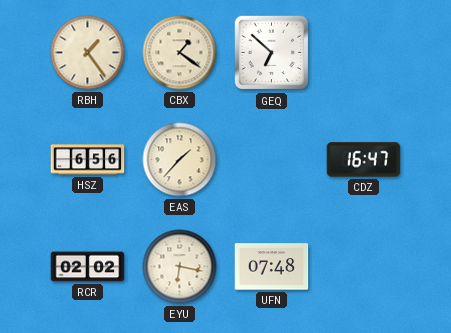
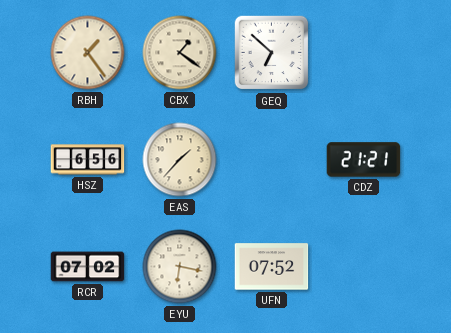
CDZ: 16:47 -> 21:21 (364, 160)
RCR: 02:02 -> 07:02 (88, 267)
UFN: 07:48 -> 07:52 (272, 267)
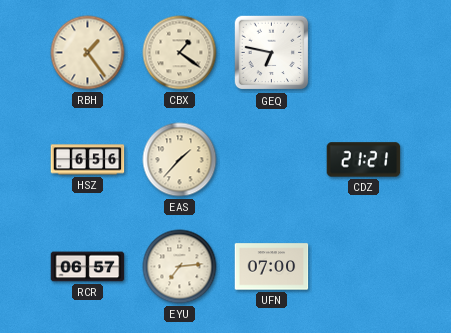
GEQ: 6:52 -> 6:47 (272, 53)
RCR: 07:02 -> 06:57 (88, 267)
EYU: 6:17 -> 7:14 (180, 267)
UFN: 07:52 -> 07:00 (272, 267)
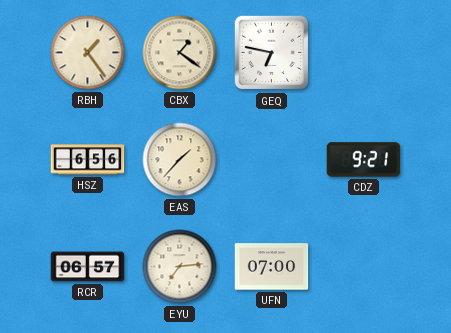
CDZ: 21:21 -> 9:21 (364, 160)
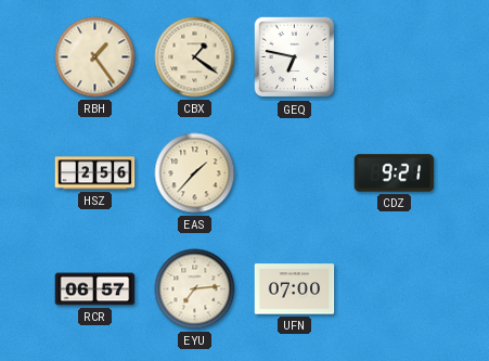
HSZ: 6:56 -> 2:56 (95, 173)
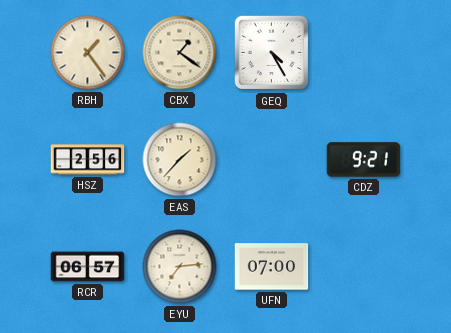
GEQ: 6:47 -> 4:25 (272, 53)
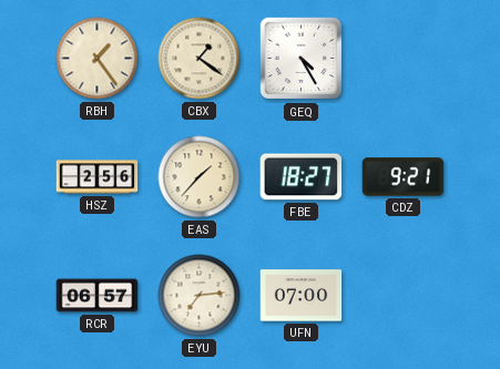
FBE: none -> 18:27 (302, 177)
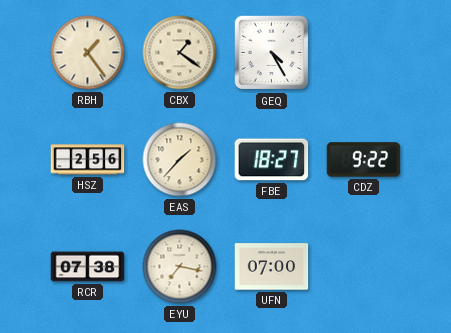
CDZ: 9:21 -> 9:22 (364, 160)
RCR: 06:57 -> 07:38 (88, 267)
EYU: 7:14 -> 7:17 (180, 267)
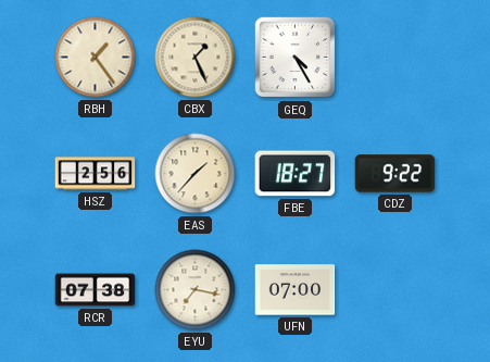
CBX: 1:21 -> 1:26 (196, 58)
